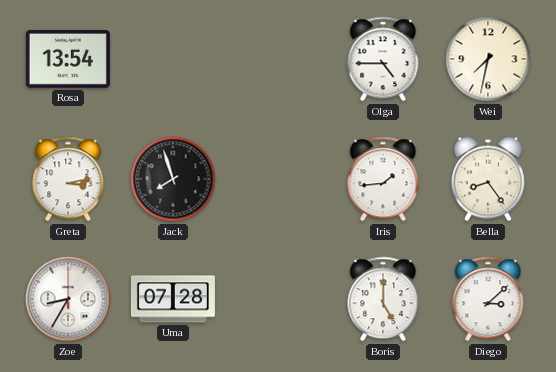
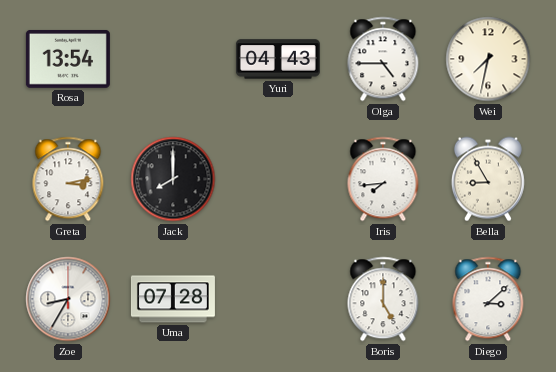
Yuri: none -> 04:43 (278, 59)
Jack: 7:57 -> 8:00 (173, 179)
Iris: 1:44 -> 7:44 (383, 179)
Bella: 8:24 -> 8:55 (488, 179)
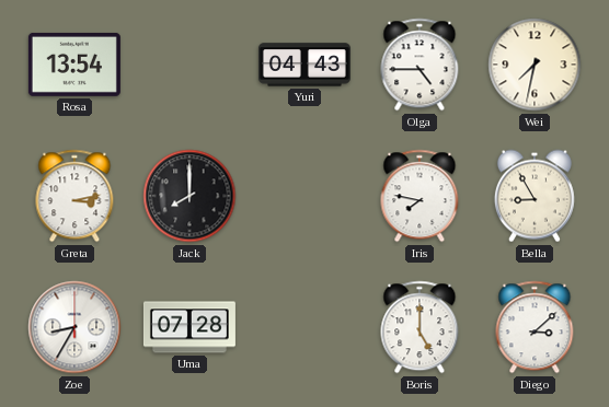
Iris: 7:44 -> 7:47 (420, 196)
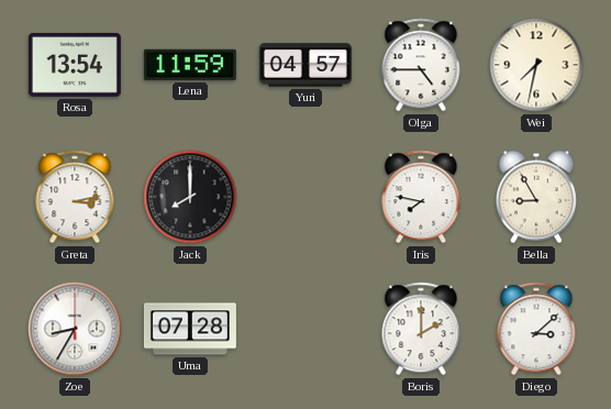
Lena: none -> 11:59 (190, 65)
Yuri: 04:43 -> 04:57 (305, 65)
Boris: 5:00 -> 2:00 (421, 329)
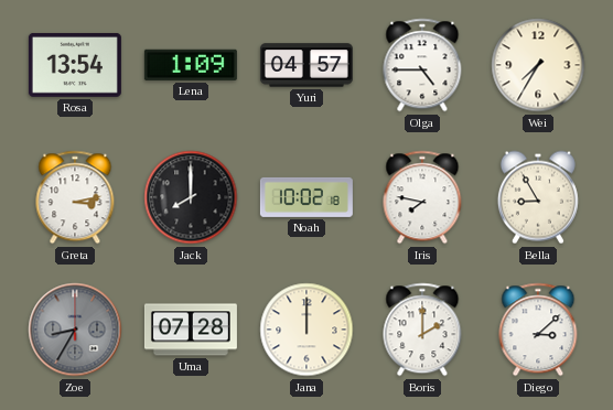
Lena: 11:59 -> 1:09 (191, 65)
Wei: 7:32 -> 7:35 (538, 65)
Noah: none -> 10:02 (306, 197)
Zoe dial: white -> grey (75, 330)
Jana: none -> 12:00 (306, 330)
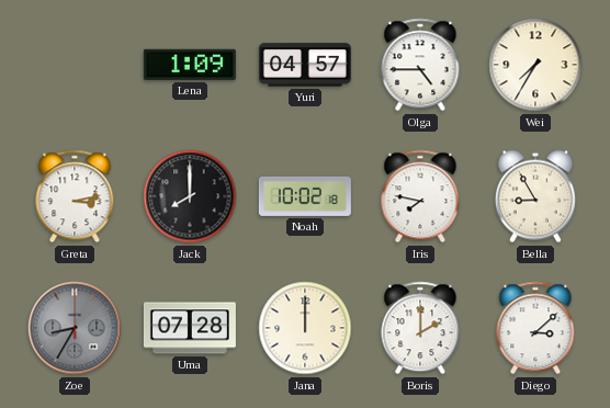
Rosa: 13:54 -> none (75, 65)
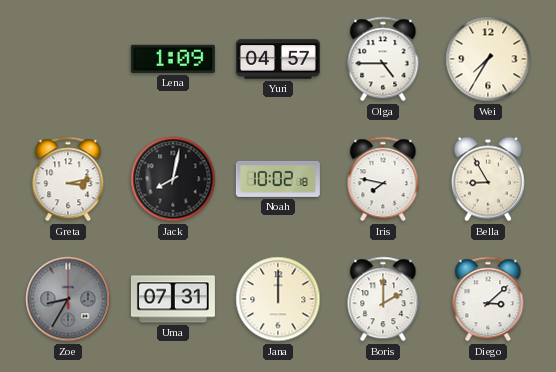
Jack: 8:00 -> 8:02 (173, 179)
Uma: 07:28 -> 07:31 (173, 299)
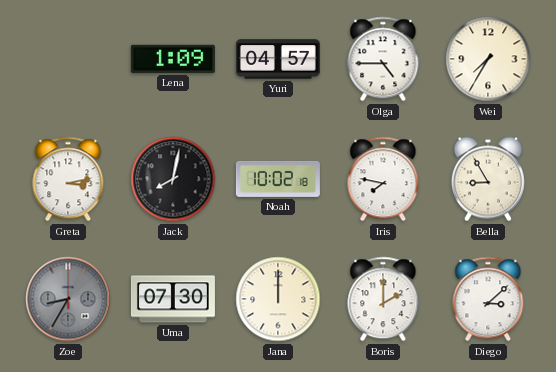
Uma: 07:31 -> 07:30 (173, 299)
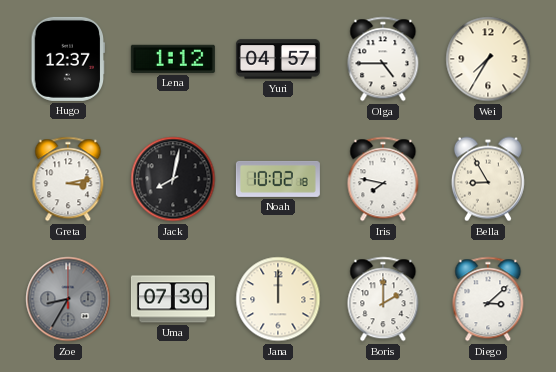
Hugo: none -> 12:37 (68, 59)
Lena: 1:09 -> 1:12 (173, 59)
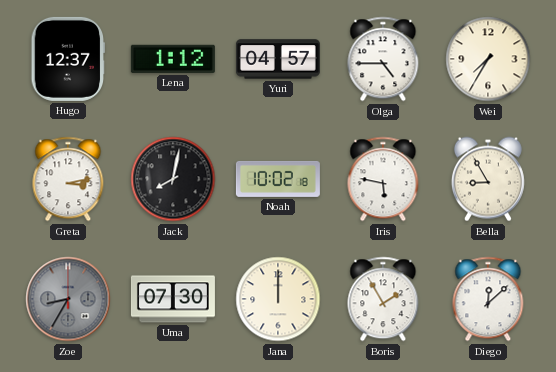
Iris: 7:47 -> 5:47 (383, 179)
Boris: 2:00 -> 1:55 (383, 299)
Diego: 3:08 -> 12:08 (488, 299)
